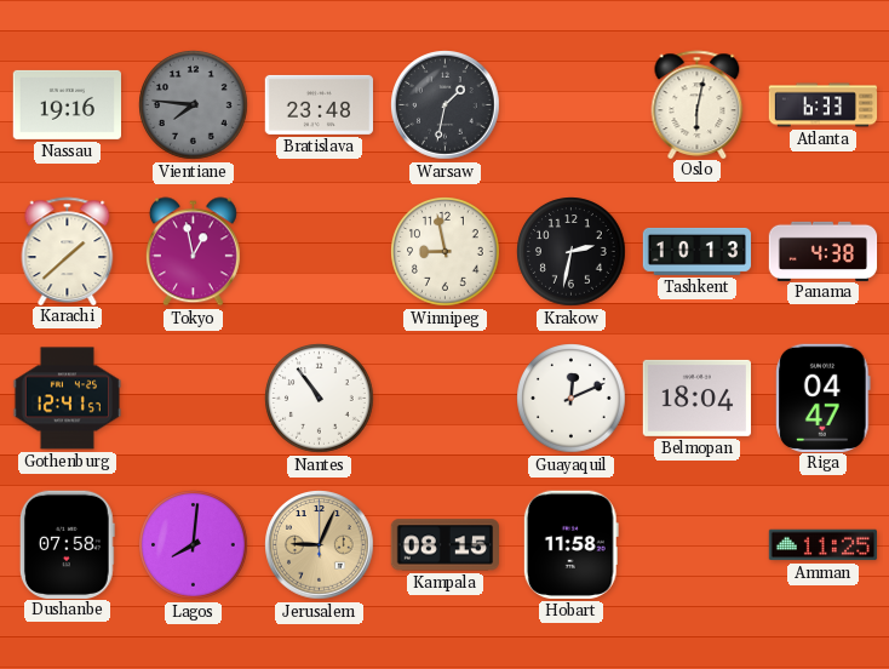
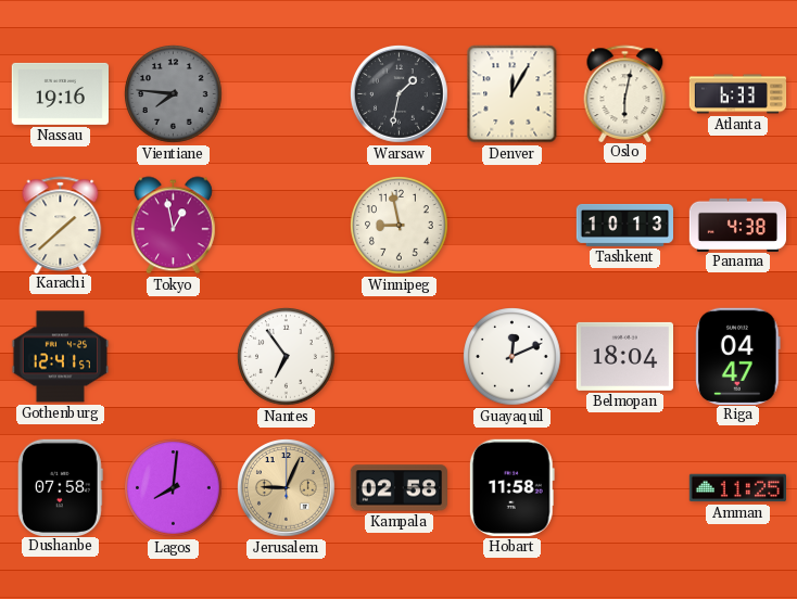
Bratislava: 23:48 -> none (319, 104)
Denver: none -> 12:05 (513, 94)
Krakow: 2:32 -> none (572, 252)
Nantes: 10:54 -> 6:54 (287, 357)
Kampala: 08:15 -> 02:58 (399, 488)
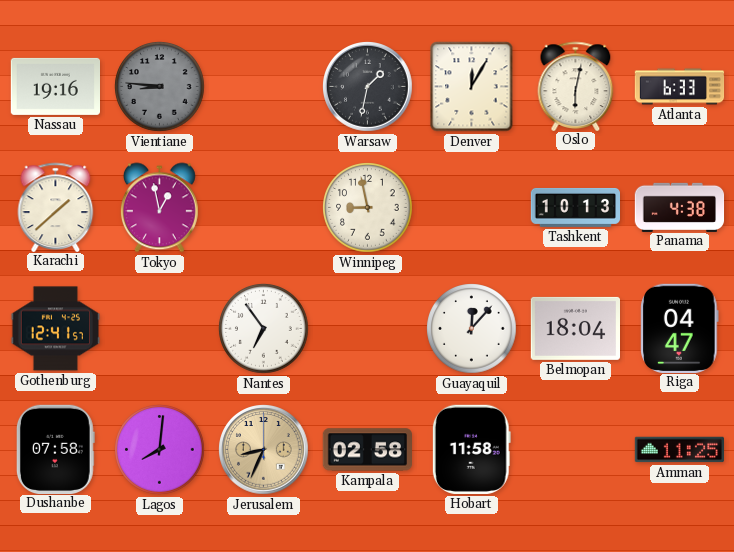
Vientiane: 7:46 -> 8:46 (160, 87)
Guayaquil: 12:11 -> 12:07 (472, 329)
Jerusalem: 9:04 -> 8:34 (264, 450)
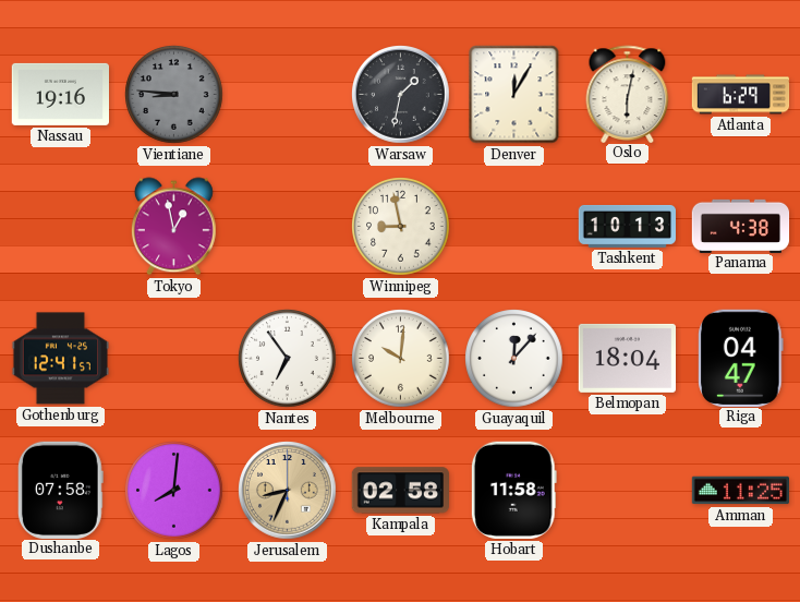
Atlanta: 6:33 -> 6:29 (741, 95)
Karachi: 1:38 -> none (56, 207)
Melbourne: none -> 10:01 (401, 359)
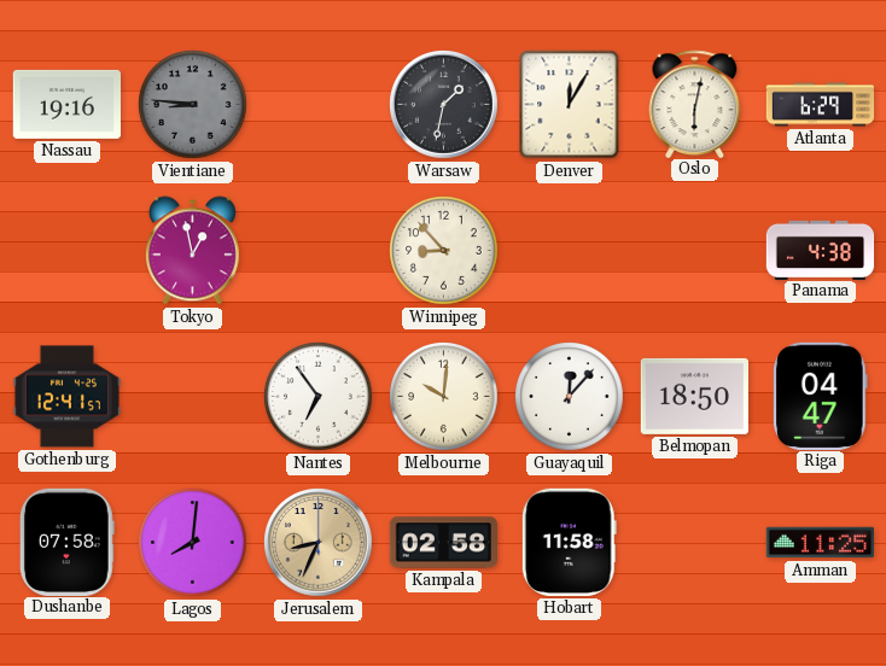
Winnipeg: 8:58 -> 8:53 (444, 251)
Tashkent: 10:13 -> none (628, 226)
Belmopan: 18:04 -> 18:50 (694, 396)
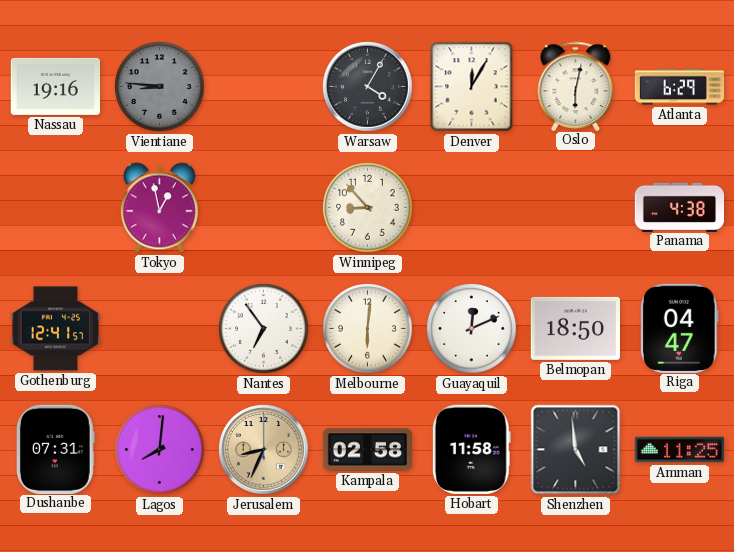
Warsaw: 1:32 -> 4:05 (368, 87)
Melbourne: 10:01 -> 6:01 (368, 329)
Guayaquil: 12:07 -> 12:11 (472, 329)
Dushanbe: 07:58 -> 07:31 (55, 449)
Shenzhen: none -> 4:59 (576, 450)
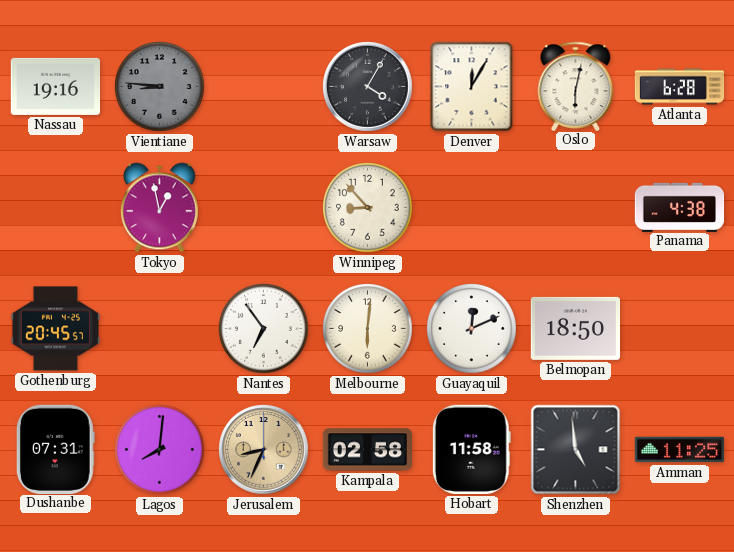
Atlanta: 6:29 -> 6:28 (680, 87)
Gothenburg: 12:41 -> 20:45 (55, 329)
Riga: 04:47 -> none (680, 328)
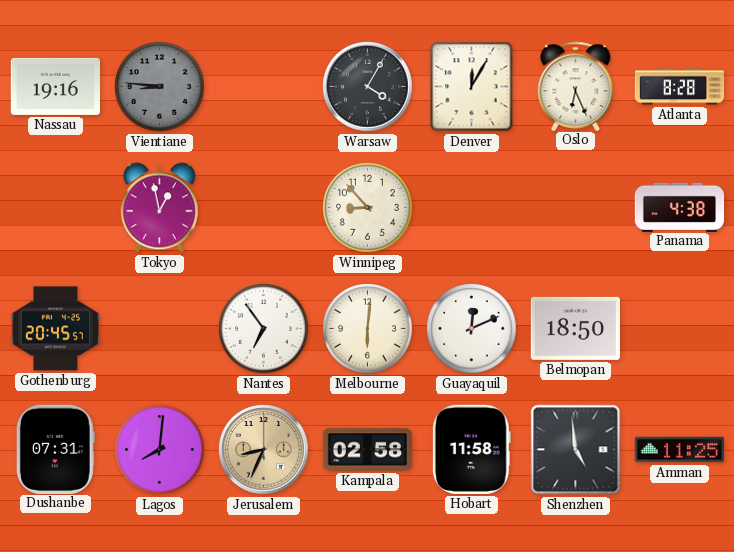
Oslo: 6:02 -> 6:26 (576, 86)
Atlanta: 6:28 -> 8:28 (680, 87)
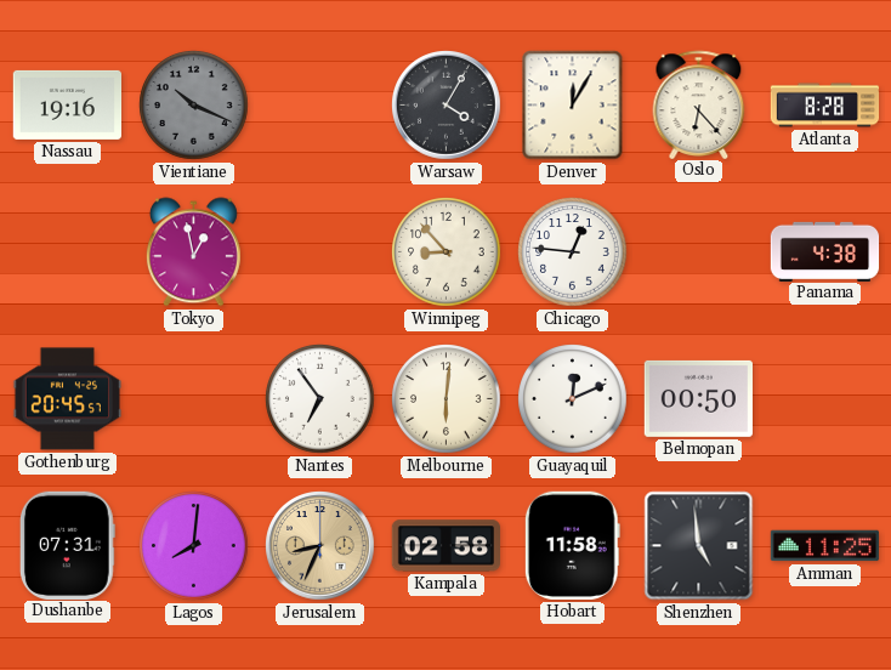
Vientiane: 8:46 -> 10:19 (194, 106)
Oslo: 6:26 -> 6:23 (699, 104)
Chicago: none -> 12:46 (573, 252)
Belmopan: 18:50 -> 00:50 (698, 398)
